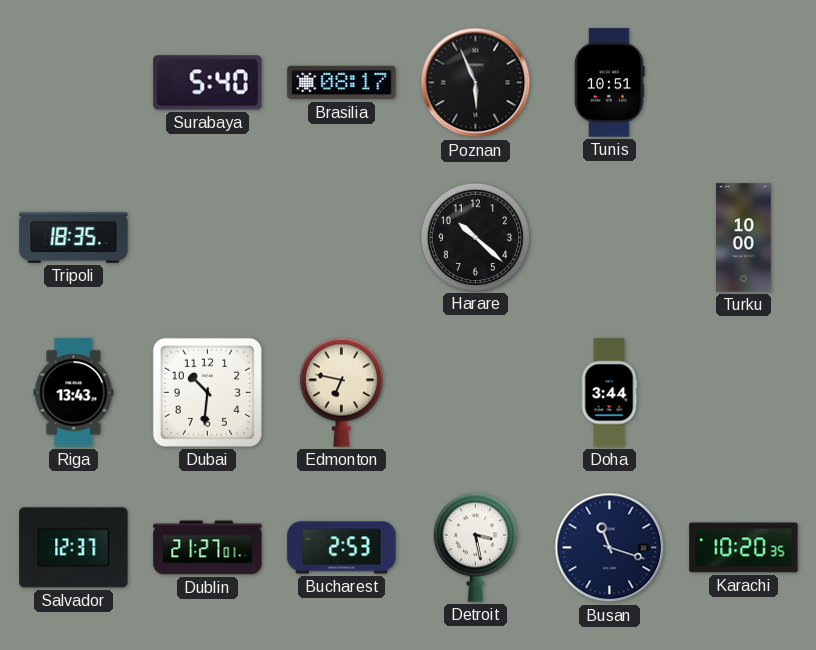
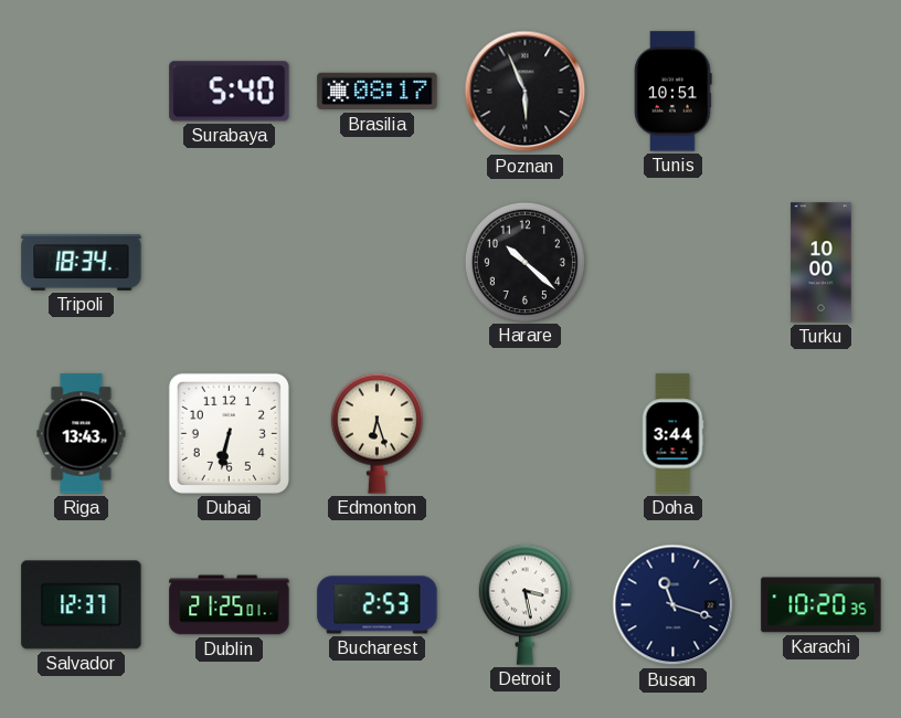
Tripoli: 18:35 -> 18:34 (82, 262)
Dubai: 10:31 -> 6:32 (229, 433)
Edmonton: 6:47 -> 6:27 (377, 433)
Dublin: 21:27 -> 21:25 (230, 605)
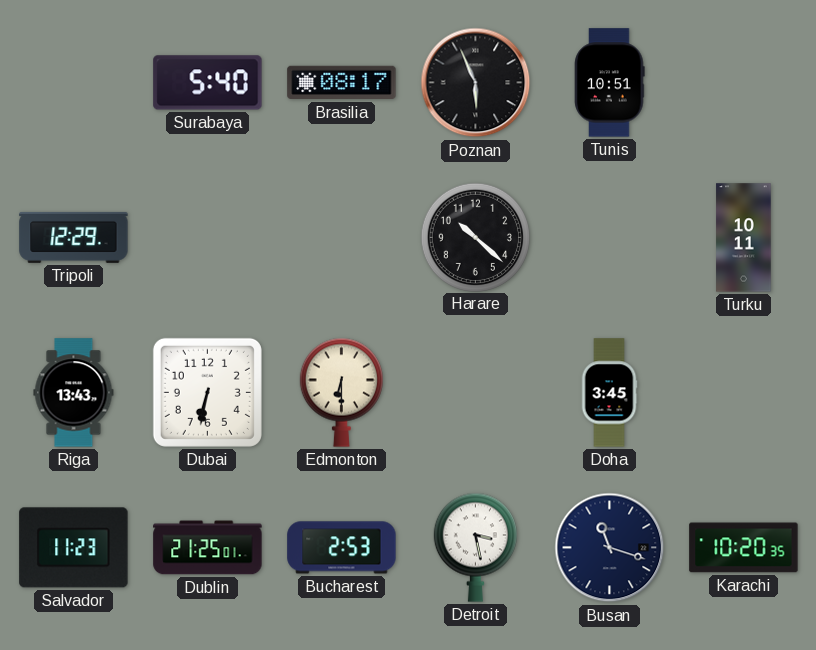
Tripoli: 18:34 -> 12:29 (74, 237)
Turku: 10:00 -> 10:11 (744, 238)
Edmonton: 6:27 -> 6:30 (341, 392)
Doha: 3:44 -> 3:45 (609, 393)
Salvador: 12:37 -> 11:23 (74, 548)
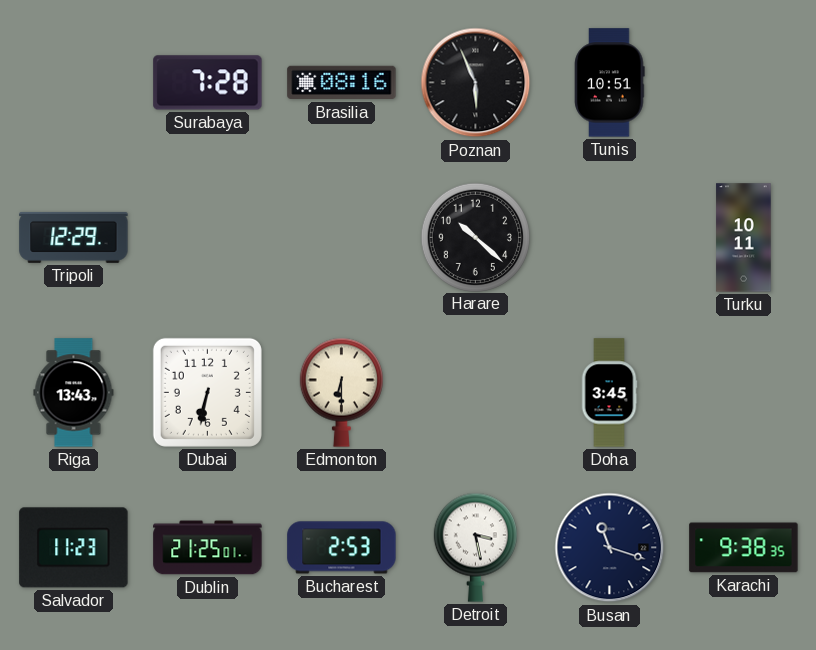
Surabaya: 5:40 -> 7:28 (208, 83)
Brasilia: 08:17 -> 08:16 (342, 83)
Karachi: 10:20 -> 9:38 (744, 548)
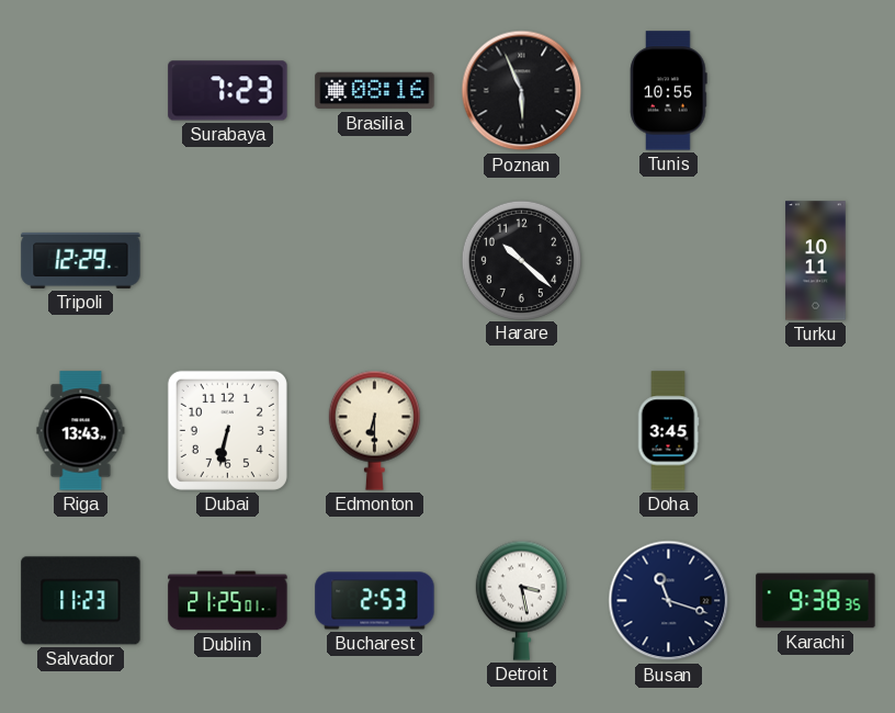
Surabaya: 7:28 -> 7:23 (228, 91)
Tunis: 10:51 -> 10:55 (669, 91)
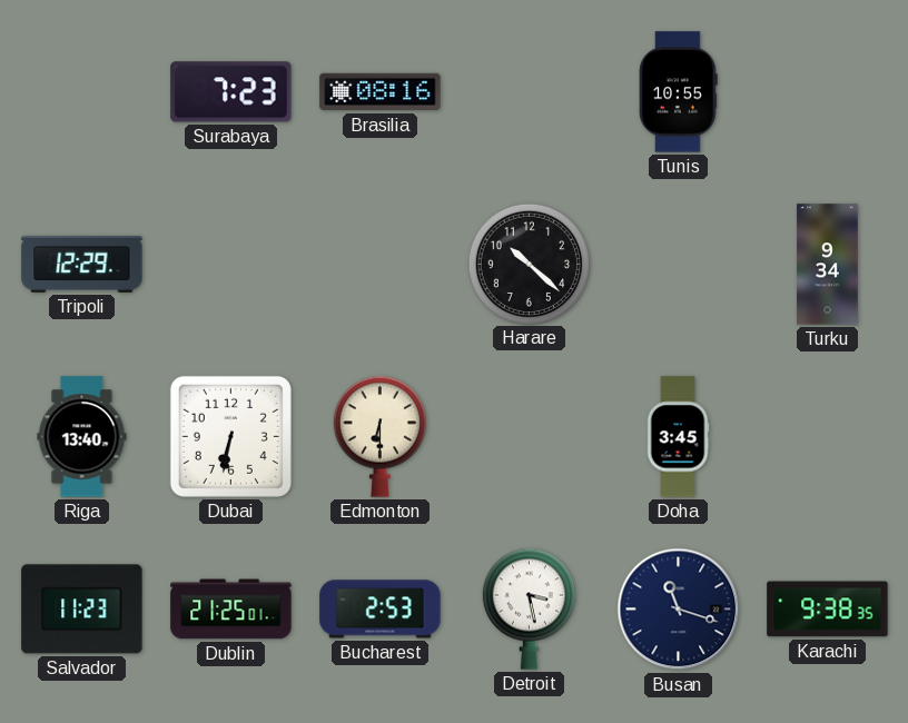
Poznan: 5:56 -> none (522, 91)
Turku: 10:11 -> 9:34 (828, 265)
Riga: 13:43 -> 13:40 (82, 437)
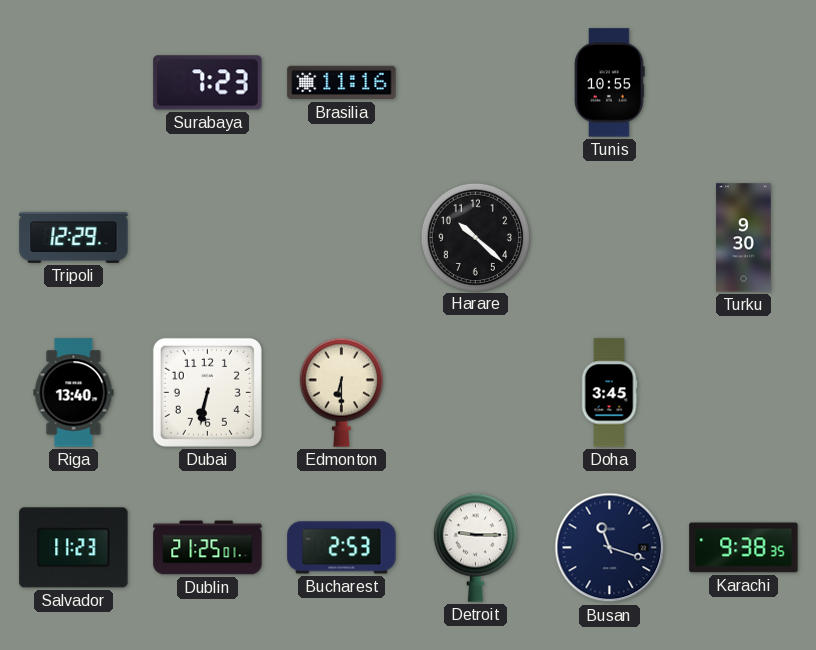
Brasilia: 08:16 -> 11:16 (342, 83)
Turku: 9:34 -> 9:30 (744, 238)
Detroit: 3:28 -> 9:15 (475, 547)
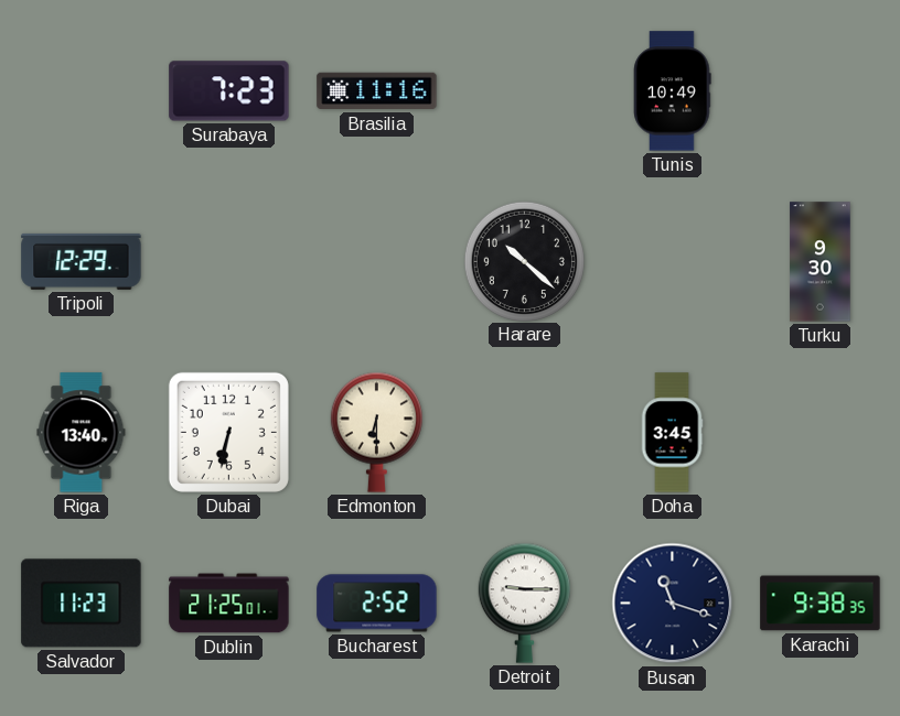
Tunis: 10:55 -> 10:49 (673, 91)
Bucharest: 2:53 -> 2:52 (377, 604)
